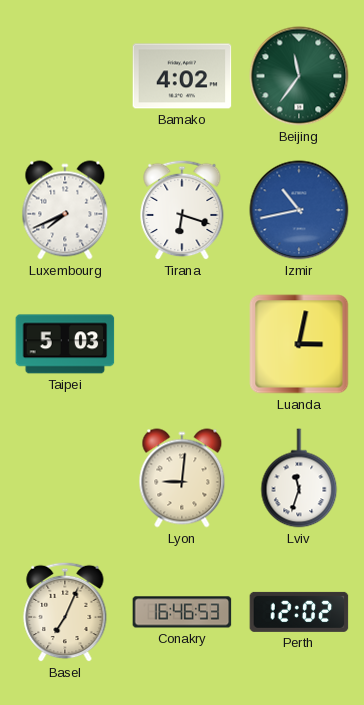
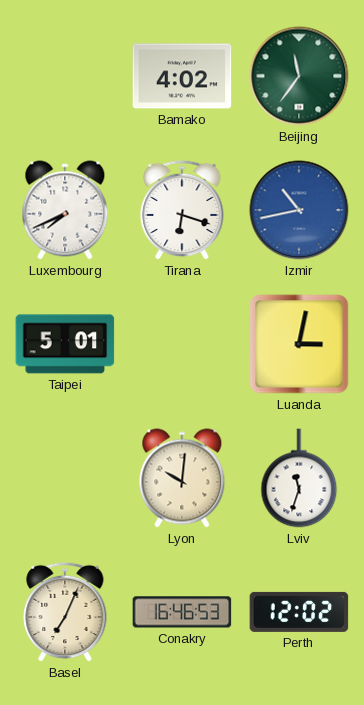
Taipei: 5:03 -> 5:01 (65, 344)
Lyon: 9:01 -> 10:01 (182, 478)
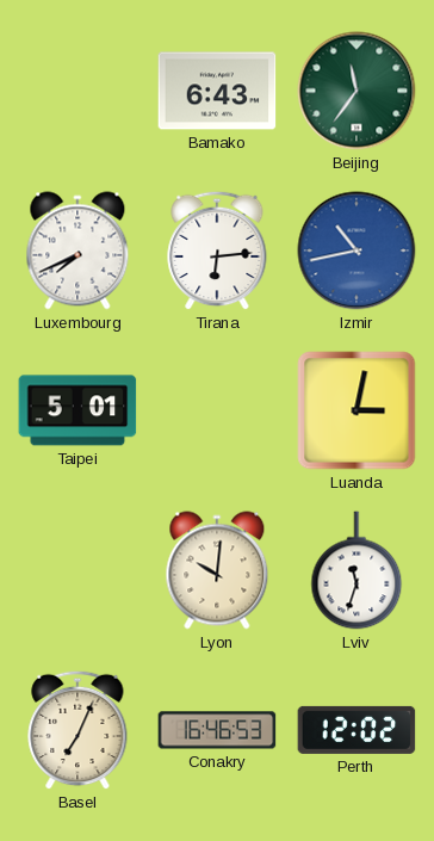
Bamako: 4:02 -> 6:43 (217, 91)
Tirana: 6:18 -> 6:14 (217, 251)
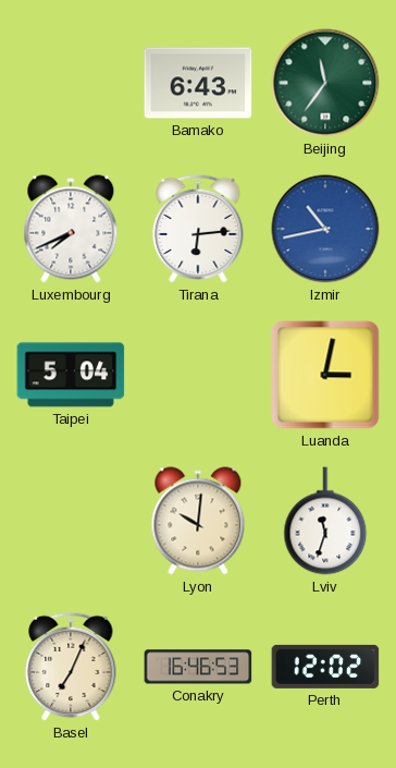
Taipei: 5:01 -> 5:04 (71, 375)
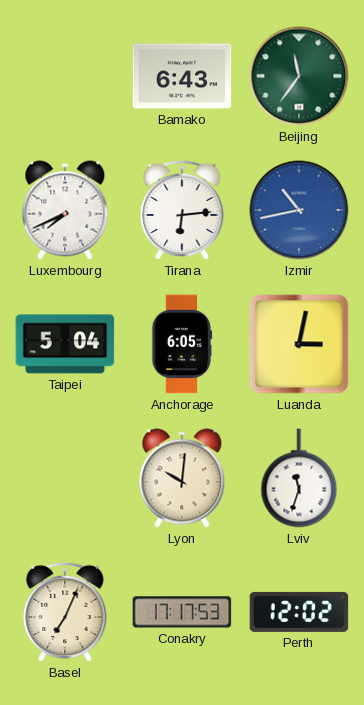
Anchorage: none -> 6:05 (182, 344)
Conakry: 16:46 -> 17:17 (182, 612)
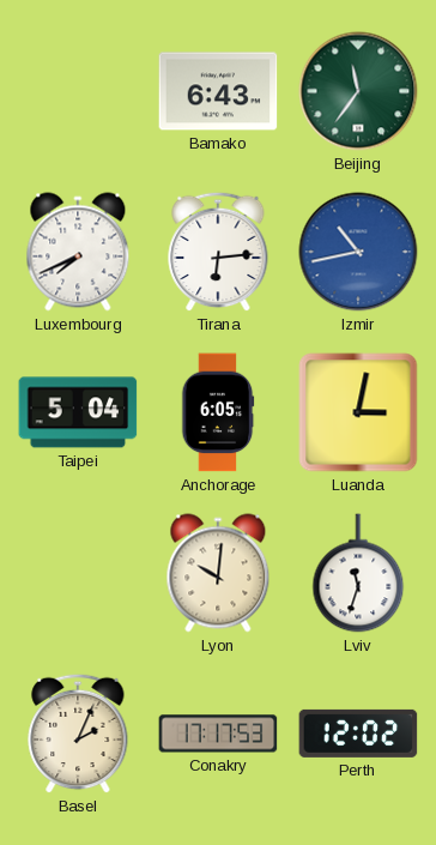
Basel: 7:04 -> 2:04 (78, 734)
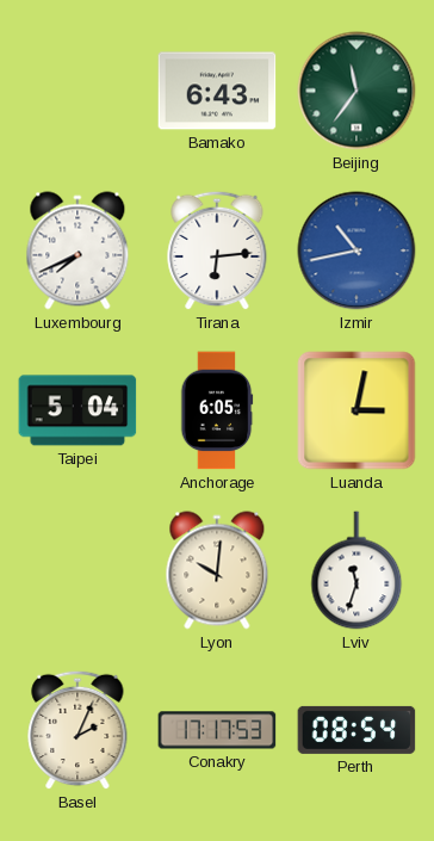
Perth: 12:02 -> 08:54 (356, 730)
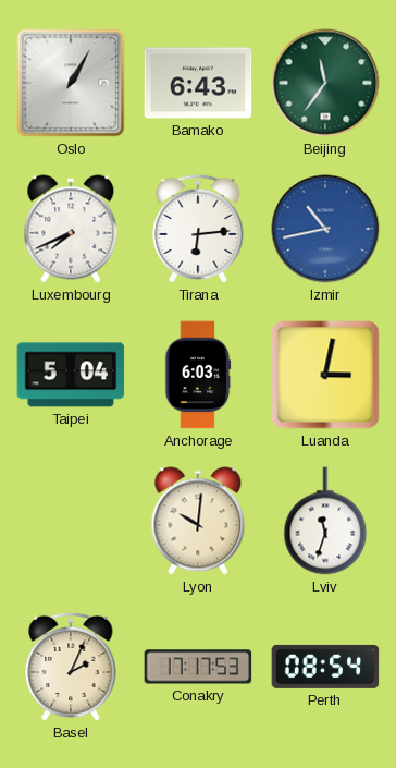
Oslo: none -> 1:05 (71, 83)
Anchorage: 6:05 -> 6:03 (198, 375)
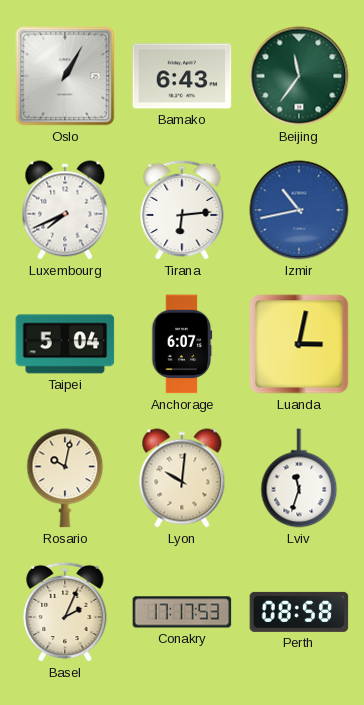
Anchorage: 6:03 -> 6:07 (182, 344)
Rosario: none -> 10:02 (65, 478)
Perth: 08:54 -> 08:58 (299, 612)
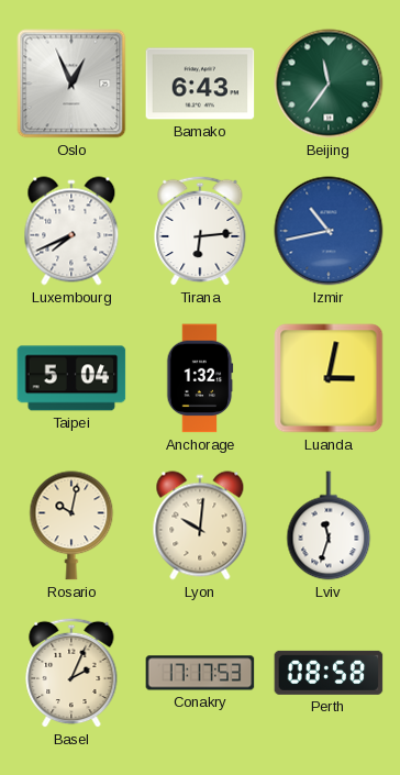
Oslo: 1:05 -> 12:56 (71, 84)
Anchorage: 6:07 -> 1:32 (200, 378)
